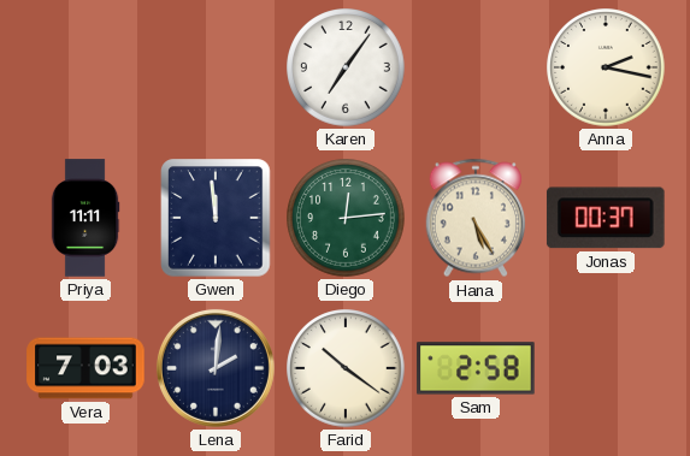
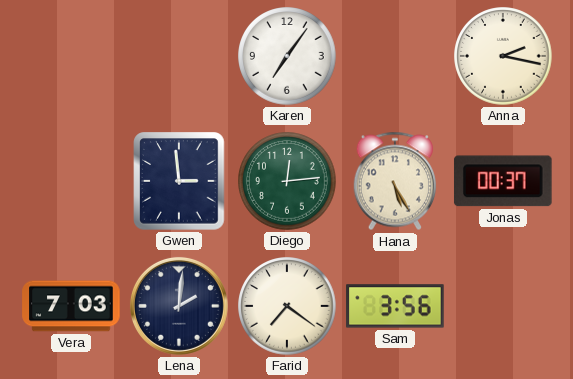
Priya: 11:11 -> none (85, 218)
Gwen: 11:59 -> 2:59 (179, 181)
Farid: 10:21 -> 7:21 (287, 306)
Sam: 2:58 -> 3:56 (395, 306)
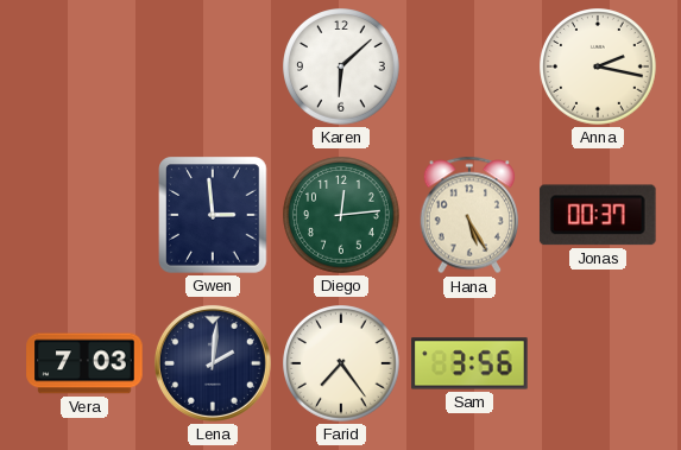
Karen: 7:06 -> 6:08 (341, 66)
Farid: 7:21 -> 7:24 (341, 363)
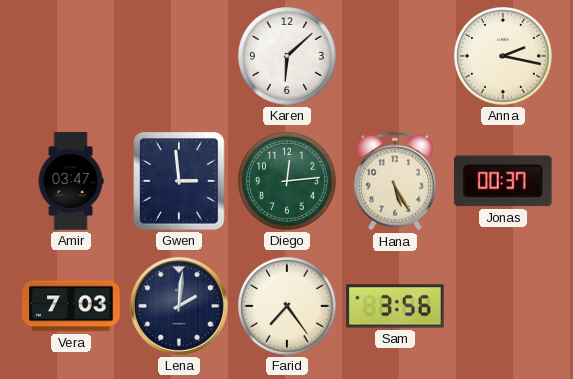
Amir: none -> 03:47 (71, 181)
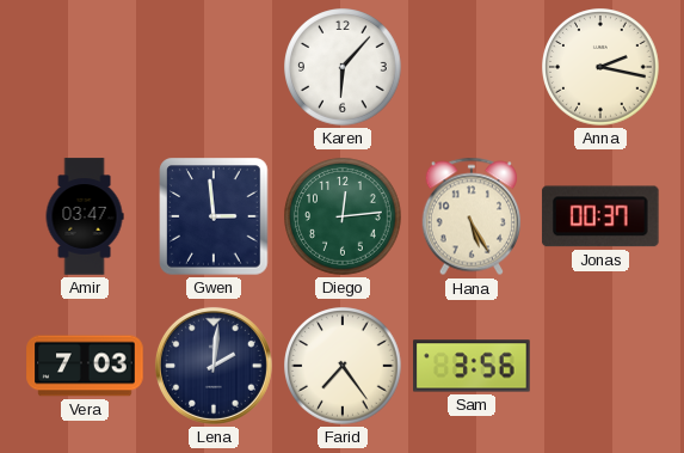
Karen: 6:08 -> 6:07 (343, 67)
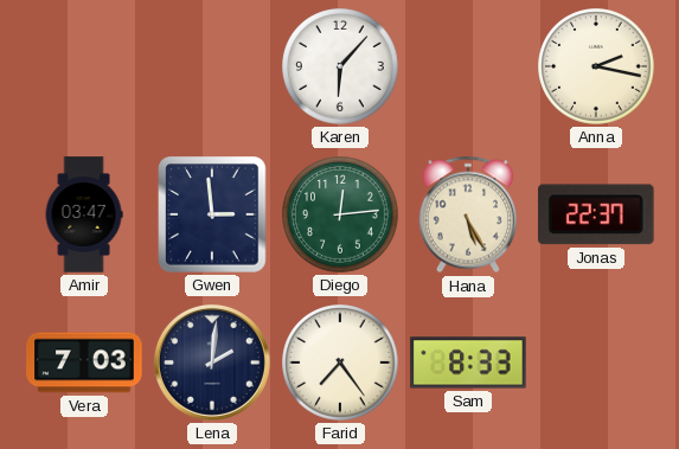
Jonas: 00:37 -> 22:37 (596, 214)
Sam: 3:56 -> 8:33 (468, 363)
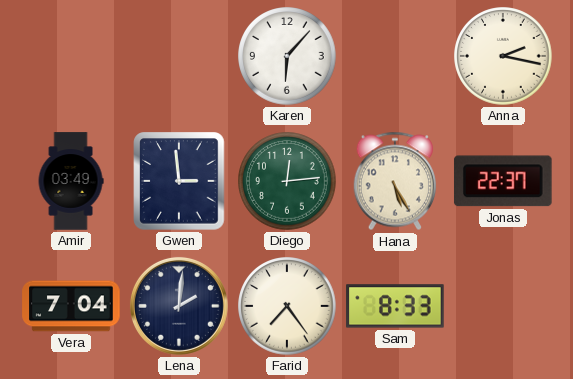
Amir: 03:47 -> 03:49 (71, 181)
Vera: 7:03 -> 7:04 (71, 306)
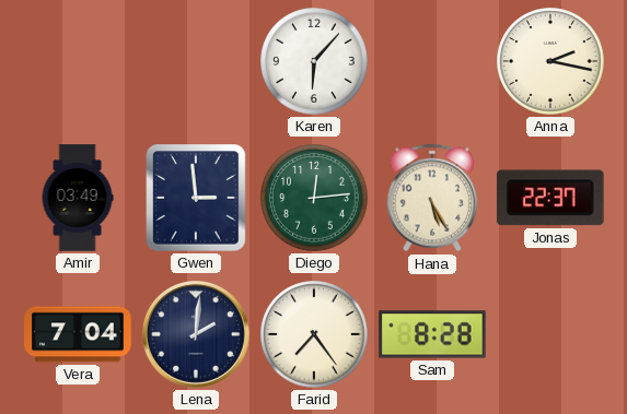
Sam: 8:33 -> 8:28 (432, 334)
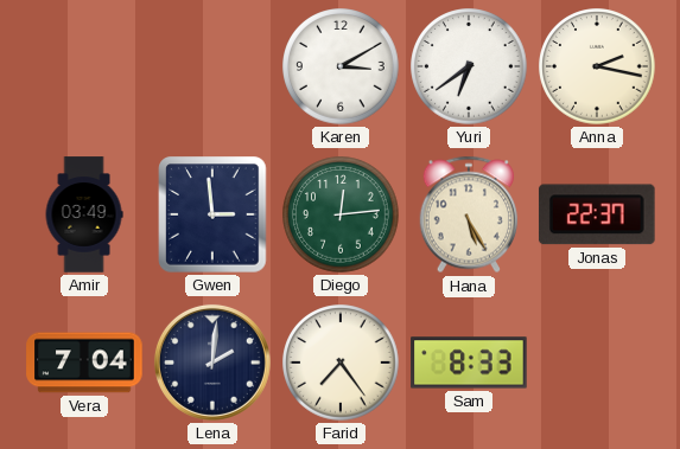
Karen: 6:07 -> 3:10 (341, 66)
Yuri: none -> 6:39 (469, 66)
Sam: 8:28 -> 8:33 (469, 363)
